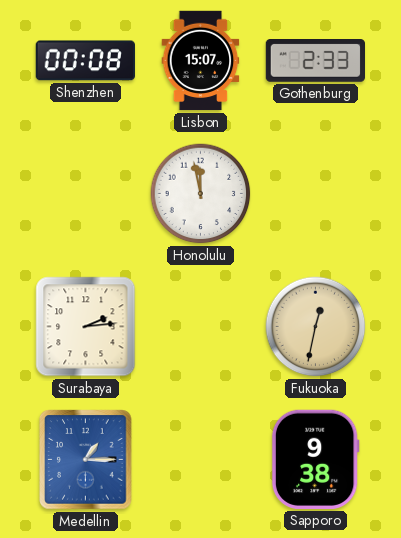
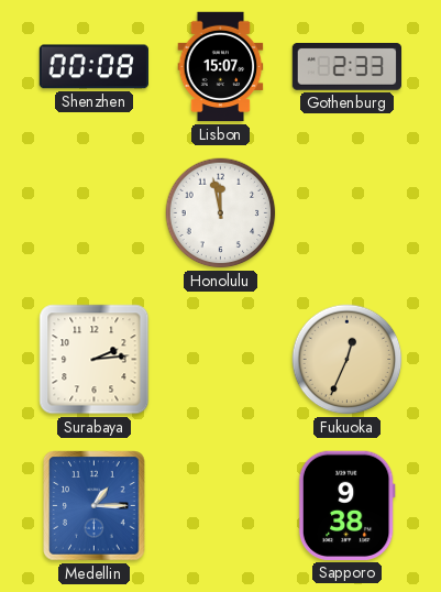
Fukuoka: 12:32 -> 12:34 (348, 360)
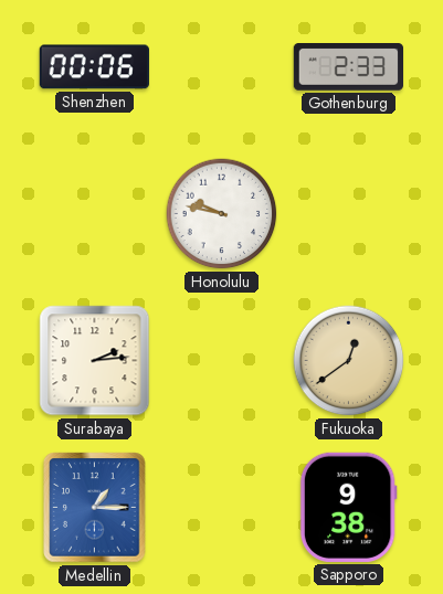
Shenzhen: 00:08 -> 00:06 (94, 67)
Lisbon: 15:07 -> none (221, 67)
Honolulu: 11:58 -> 9:47 (222, 214)
Fukuoka: 12:34 -> 12:39 (349, 361)
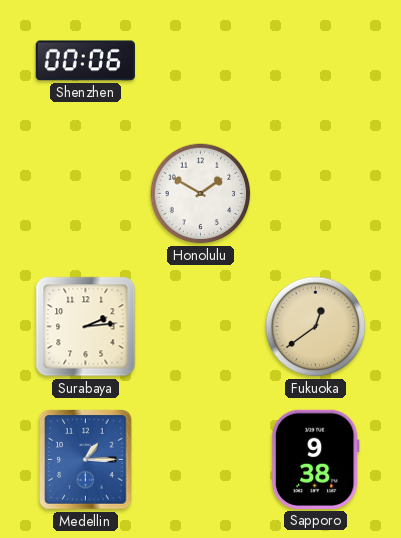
Gothenburg: 2:33 -> none (348, 67)
Honolulu: 9:47 -> 1:50 (201, 194)
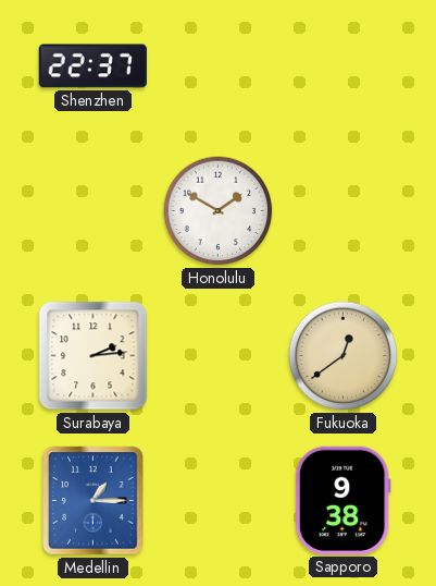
Shenzhen: 00:06 -> 22:37 (92, 66)
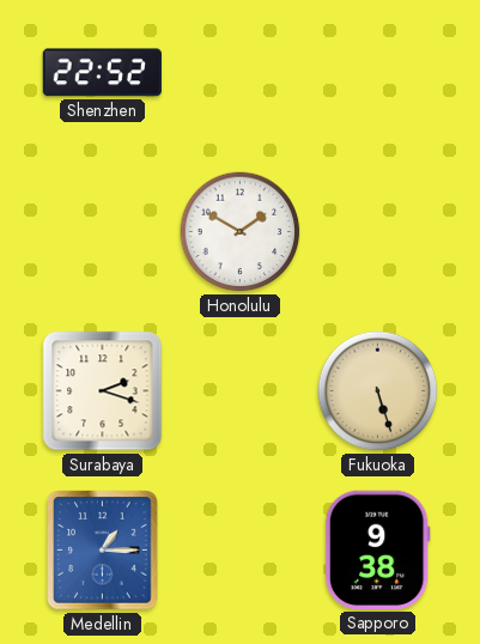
Shenzhen: 22:37 -> 22:52 (102, 73)
Surabaya: 2:14 -> 2:18 (103, 391)
Fukuoka: 12:39 -> 5:27 (378, 391)
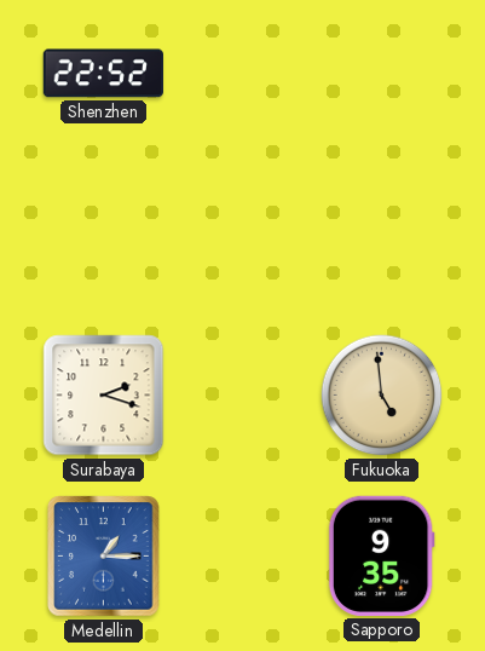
Honolulu: 1:50 -> none (241, 232)
Fukuoka: 5:27 -> 4:59 (382, 396)
Sapporo: 9:38 -> 9:35 (381, 555)
